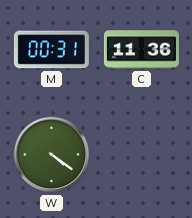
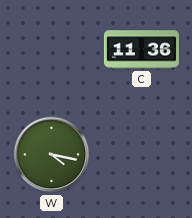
M: 00:31 -> none (51, 50)
W: 4:21 -> 4:17 (52, 155)
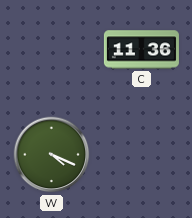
W: 4:17 -> 4:19 (52, 155)
